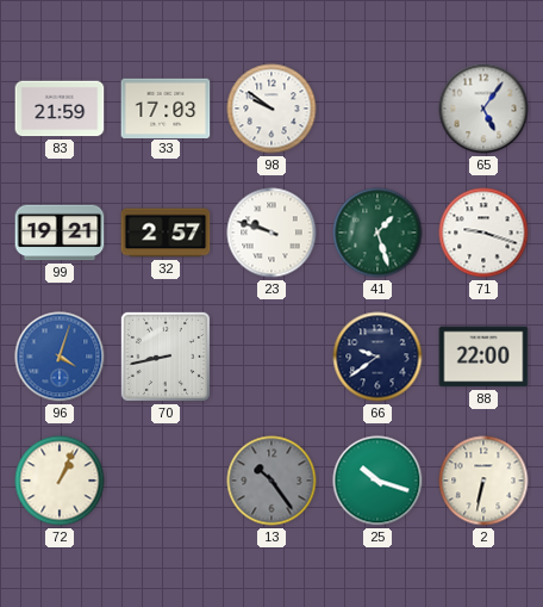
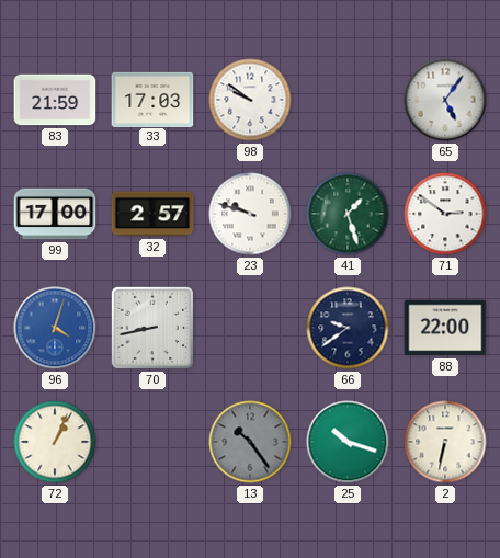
99: 19:21 -> 17:00 (55, 214)
71: 9:18 -> 2:51 (445, 214)
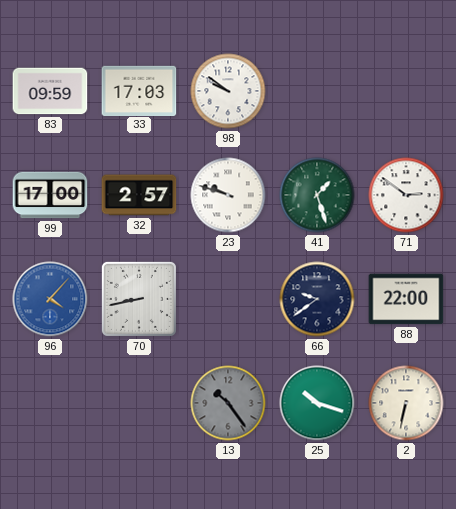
83: 21:59 -> 09:59 (50, 91)
65: 5:06 -> none (445, 100)
96: 4:03 -> 4:07 (50, 299)
72: 1:04 -> none (55, 442)
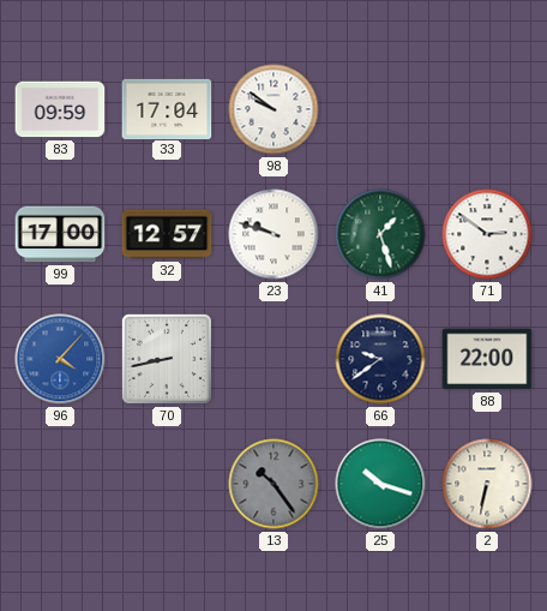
33: 17:03 -> 17:04 (167, 108)
32: 2:57 -> 12:57 (167, 234)
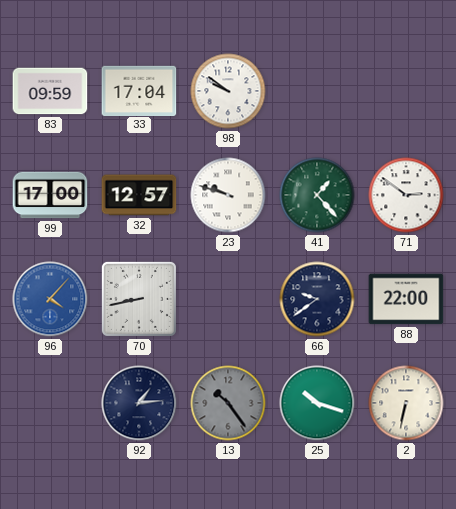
41: 1:27 -> 1:23 (317, 195)
92: none -> 1:14 (139, 403)
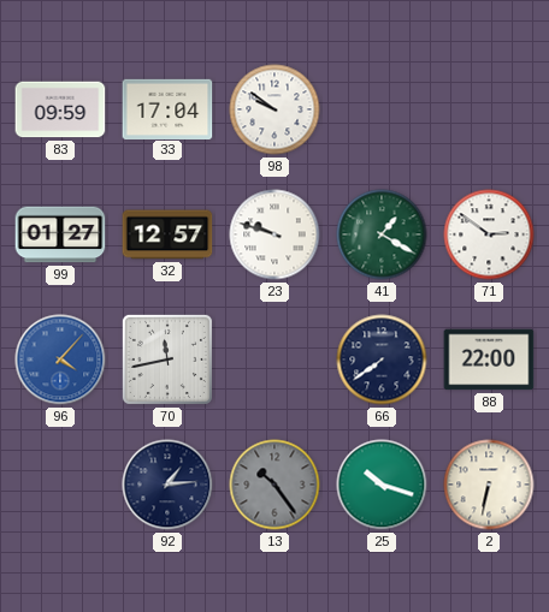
99: 17:00 -> 01:27 (60, 234)
41: 1:23 -> 1:20 (382, 234)
70: 8:43 -> 11:43 (167, 360)
66: 9:39 -> 7:39 (382, 360)
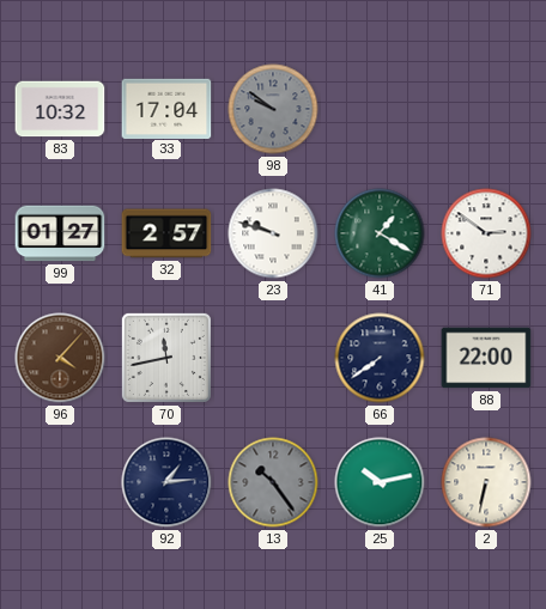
83: 09:59 -> 10:32 (60, 109)
98 dial: white -> grey (273, 109)
32: 12:57 -> 2:57 (166, 233)
96 dial: blue -> brown (60, 358)
25: 10:18 -> 10:13 (380, 482)
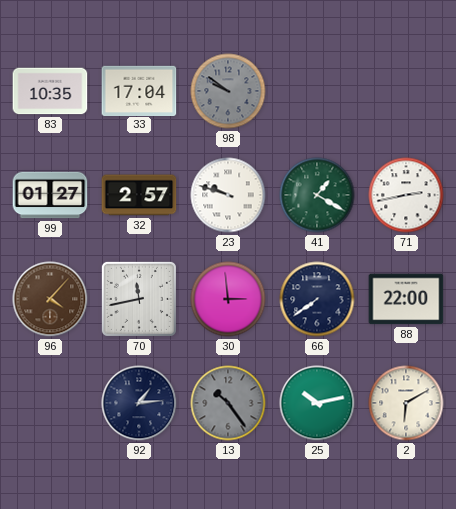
83: 10:32 -> 10:35 (50, 91)
71: 2:51 -> 2:43 (406, 195)
30: none -> 2:59 (228, 299)
2: 6:32 -> 6:10 (406, 403)
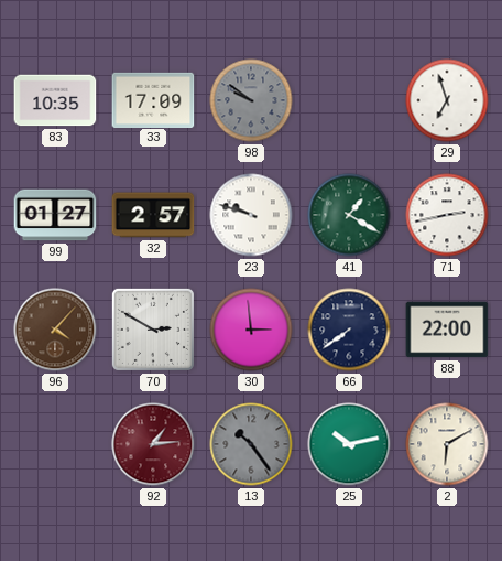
33: 17:04 -> 17:09 (153, 99)
29: none -> 6:57 (447, 100)
70: 11:43 -> 2:50 (153, 330)
92 dial: navy -> burgundy (153, 444)
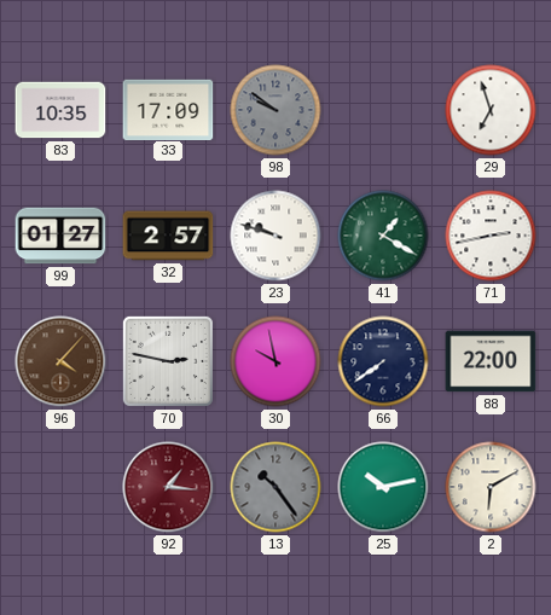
70: 2:50 -> 2:47 (168, 361)
30: 2:59 -> 9:58 (275, 361)
92: 1:14 -> 1:16 (168, 487)
